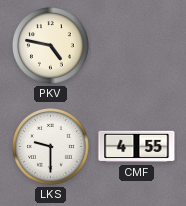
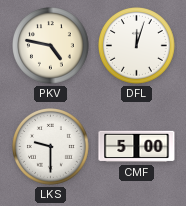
DFL: none -> 12:03 (137, 46)
CMF: 4:55 -> 5:00 (137, 147)
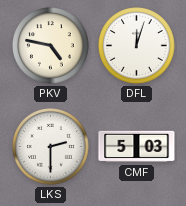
LKS: 9:30 -> 2:30 (51, 147)
CMF: 5:00 -> 5:03 (137, 147)
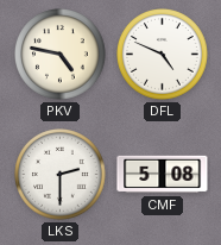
DFL: 12:03 -> 4:49 (163, 55)
CMF: 5:03 -> 5:08 (163, 175)
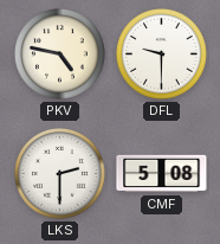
DFL: 4:49 -> 9:30 (162, 54)
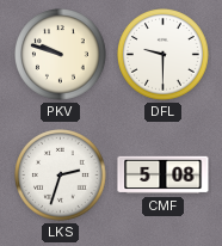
PKV: 4:47 -> 9:48 (61, 55)
LKS: 2:30 -> 2:33 (61, 176)
